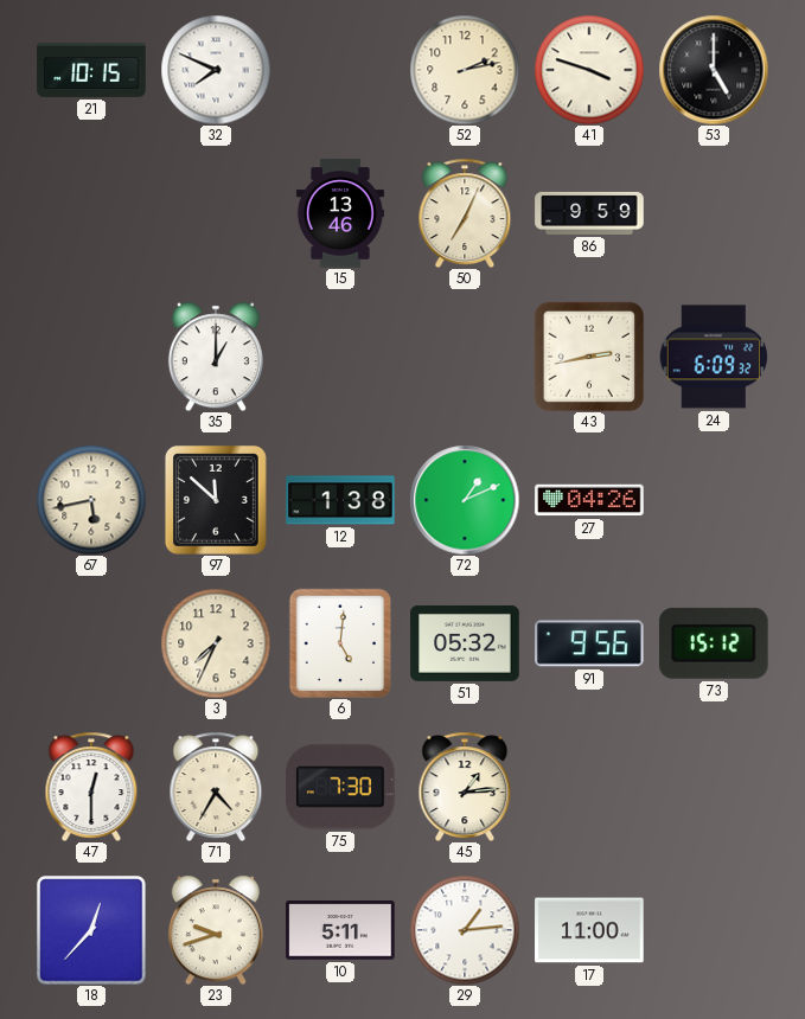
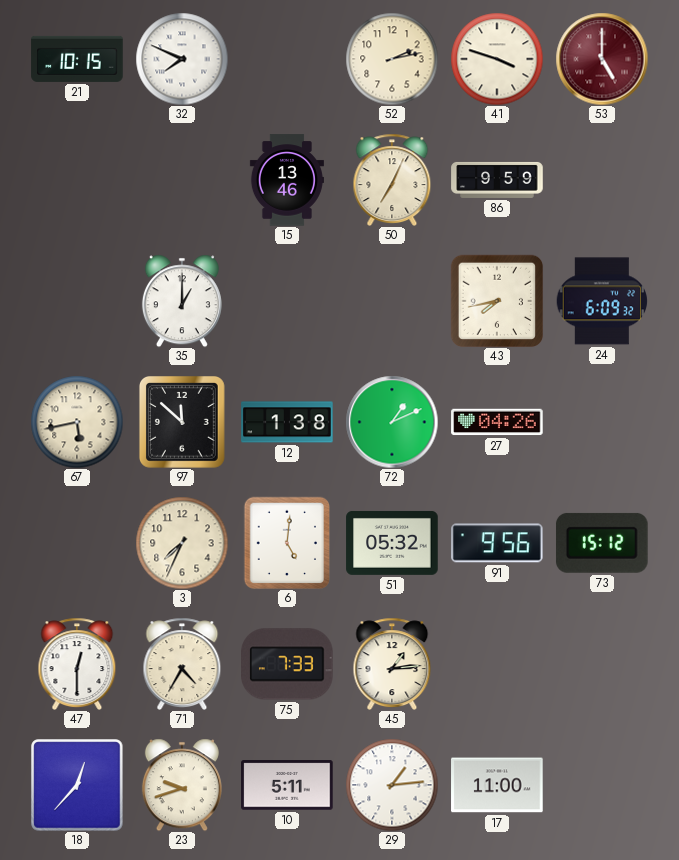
53 dial: black -> burgundy (602, 59)
43: 2:43 -> 7:43 (497, 301)
75: 7:30 -> 7:33 (287, 664)
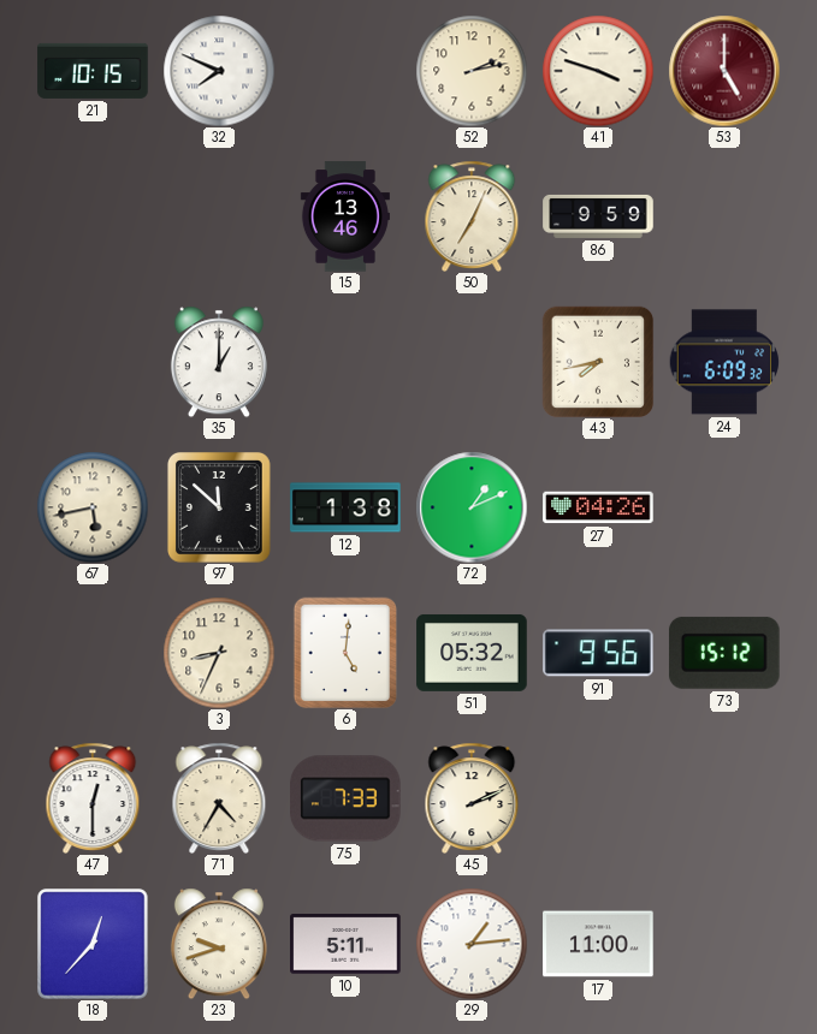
3: 7:34 -> 8:34 (219, 653)
45: 1:14 -> 2:11 (472, 797)
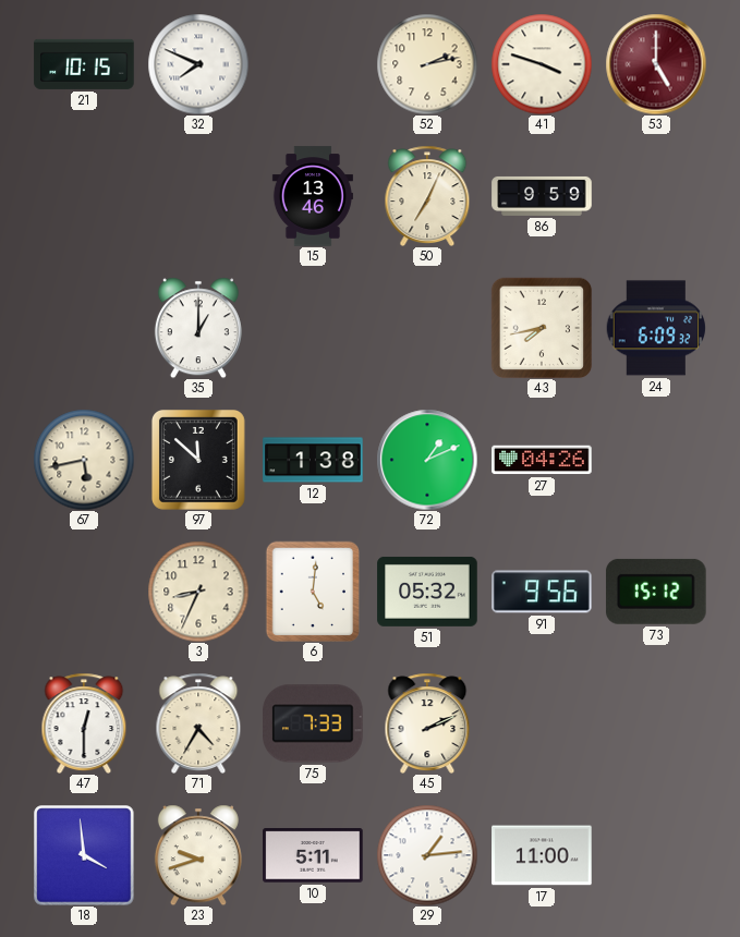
18: 12:37 -> 3:59 (84, 855)
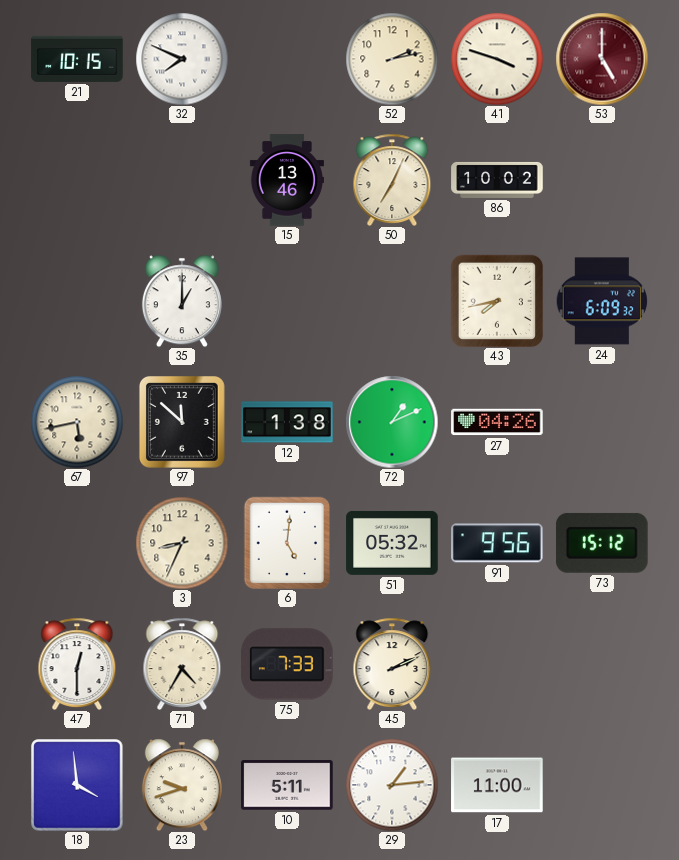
86: 9:59 -> 10:02 (497, 180)
